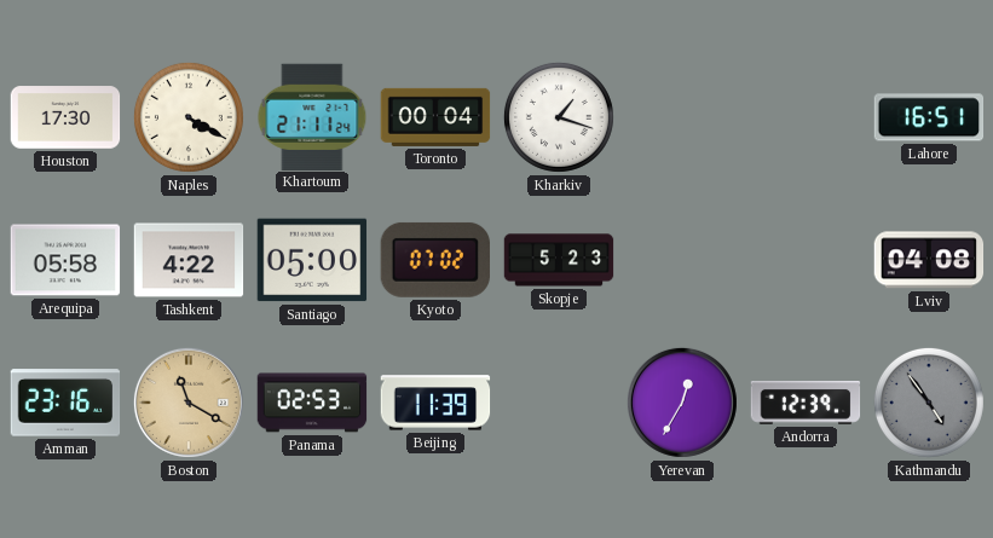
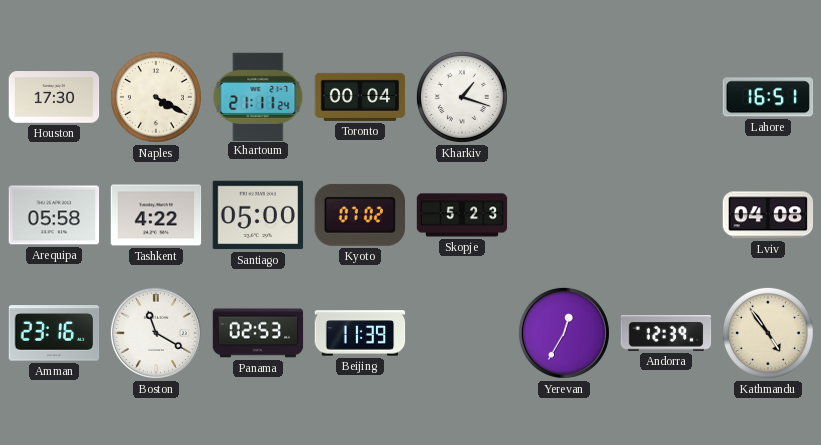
Boston dial: champagne -> white (156, 333)
Kathmandu dial: grey -> cream (768, 333)
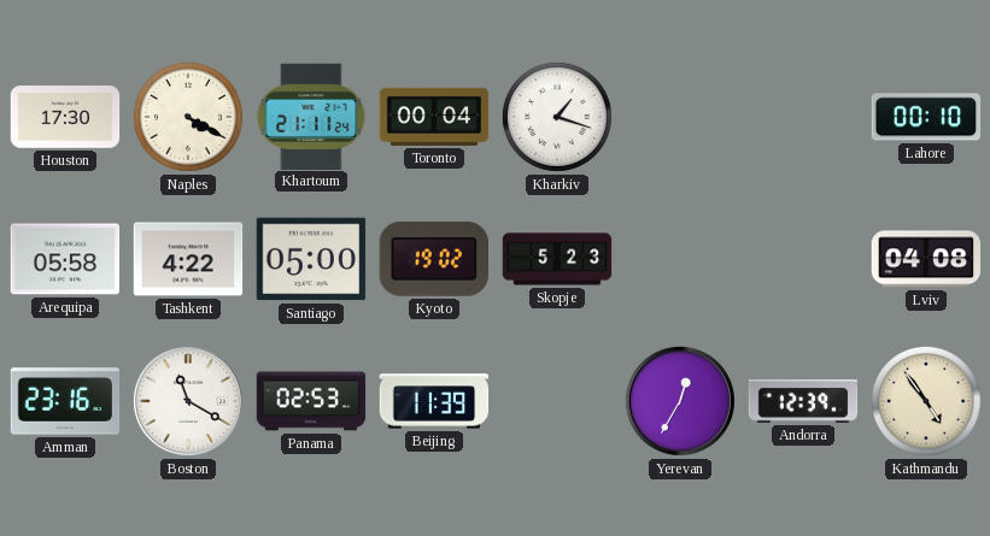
Lahore: 16:51 -> 00:10 (926, 117)
Kyoto: 07:02 -> 19:02 (433, 259)
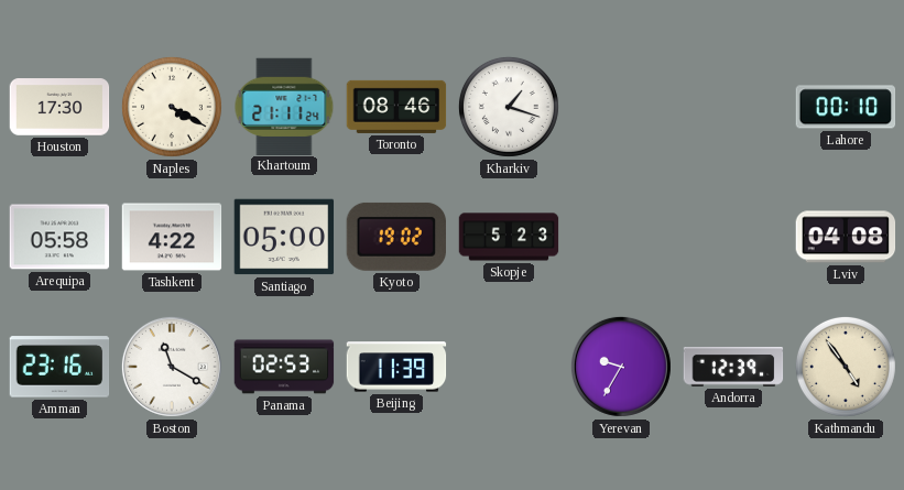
Toronto: 00:04 -> 08:46 (396, 107)
Yerevan: 12:35 -> 9:35 (621, 367)
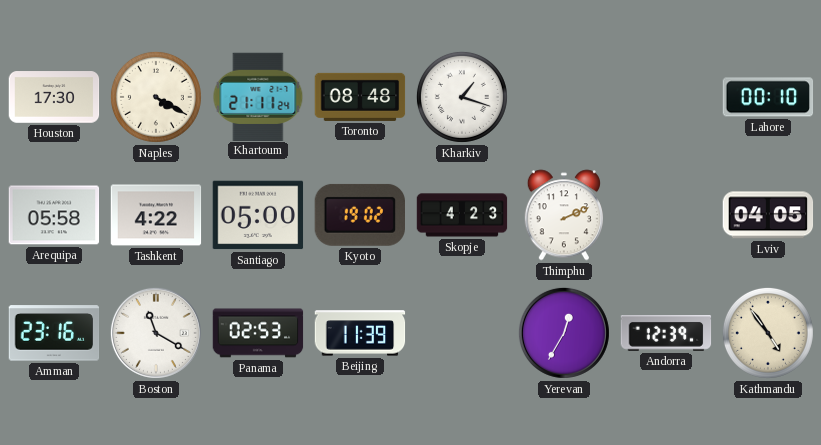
Toronto: 08:46 -> 08:48 (360, 97)
Skopje: 5:23 -> 4:23 (462, 215)
Thimphu: none -> 2:11 (564, 215)
Lviv: 04:08 -> 04:05 (768, 215)
Yerevan: 9:35 -> 12:35 (564, 333)
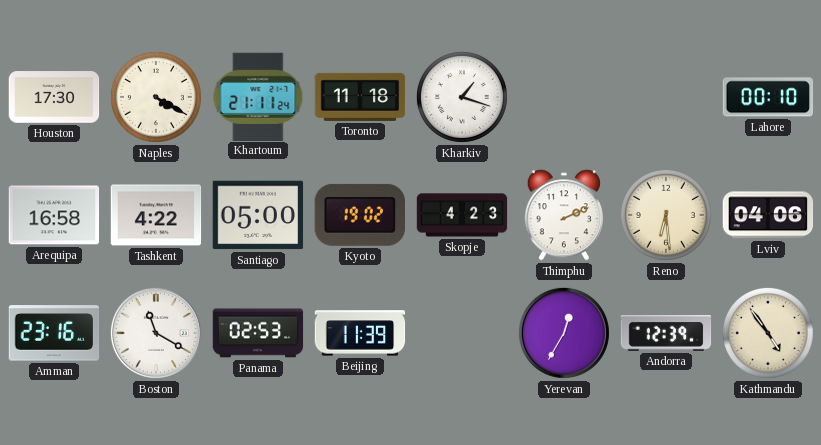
Toronto: 08:48 -> 11:18 (360, 97)
Arequipa: 05:58 -> 16:58 (54, 215)
Reno: none -> 6:29 (666, 215)
Lviv: 04:05 -> 04:06 (768, 215)
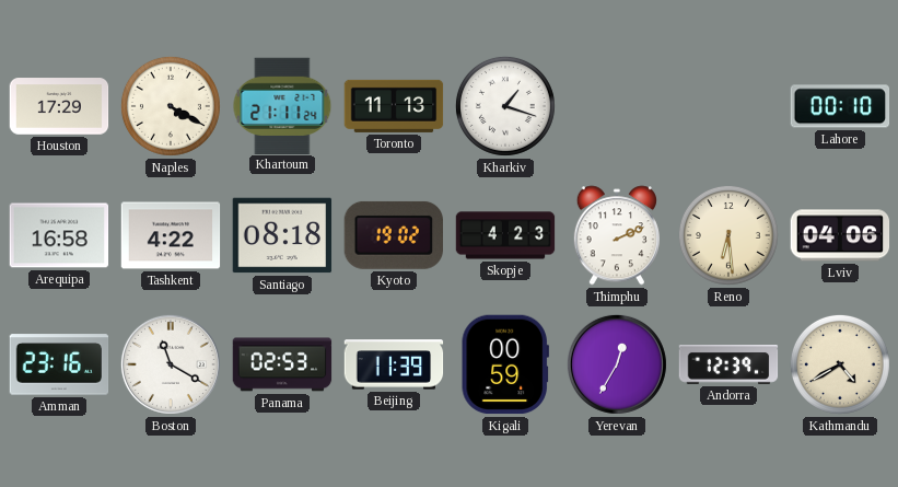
Houston: 17:30 -> 17:29 (59, 106)
Toronto: 11:18 -> 11:13 (394, 106)
Santiago: 05:00 -> 08:18 (282, 235)
Kigali: none -> 00:59 (505, 364)
Kathmandu: 4:54 -> 4:40 (840, 364)
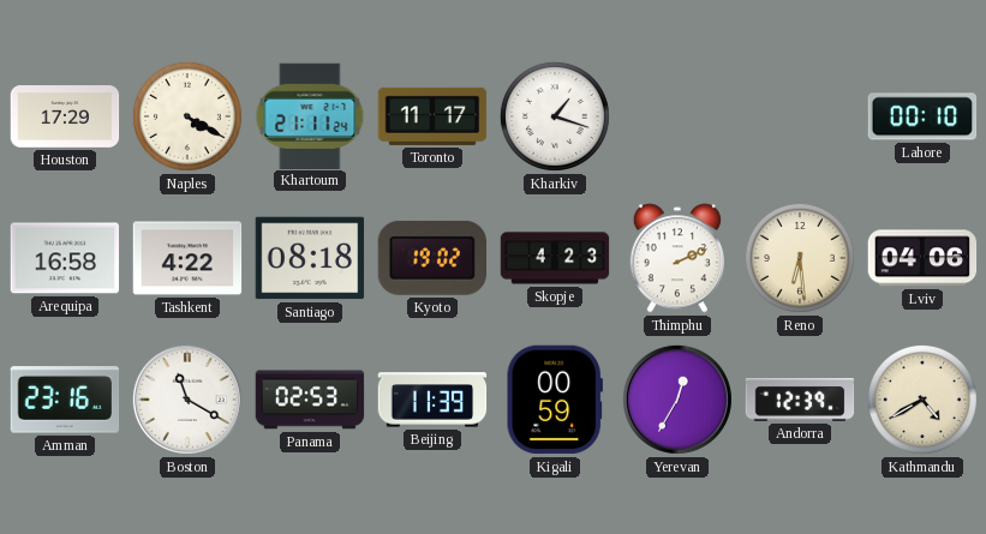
Toronto: 11:13 -> 11:17 (432, 116)
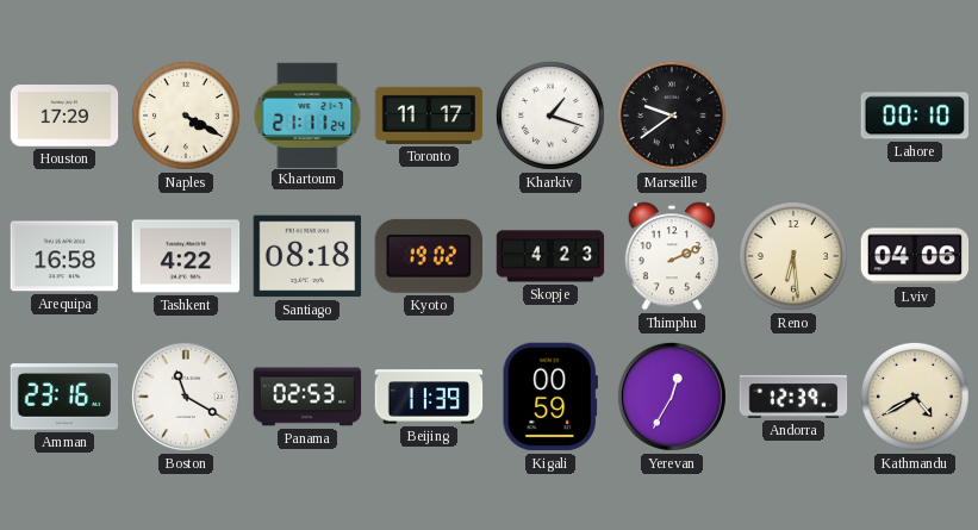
Marseille: none -> 9:39 (672, 116)
